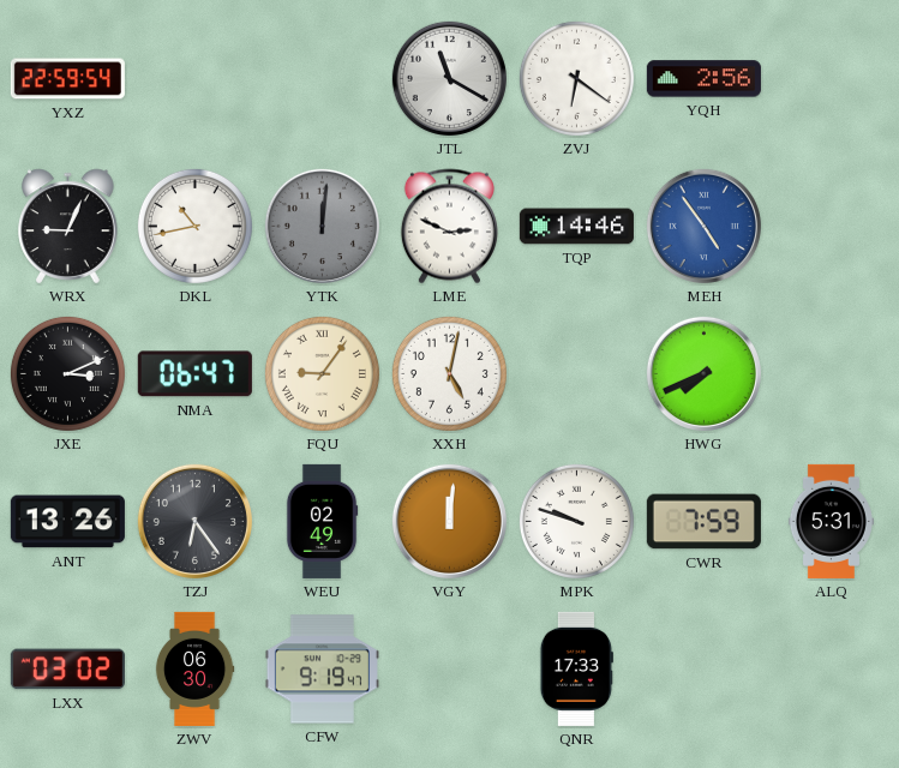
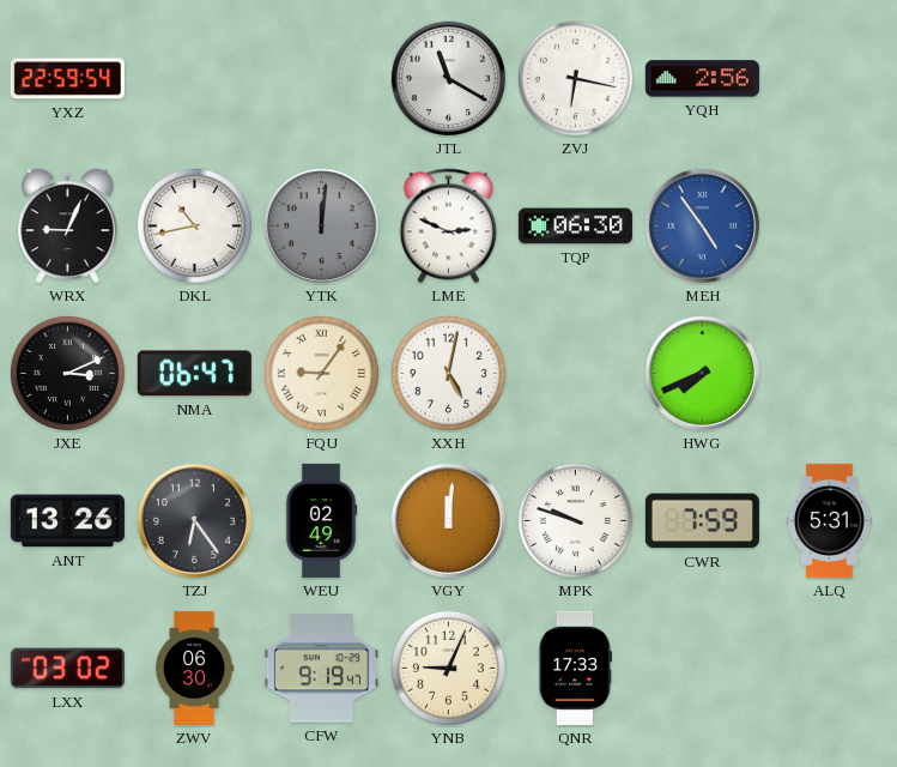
ZVJ: 6:21 -> 6:17 (575, 78)
TQP: 14:46 -> 06:30 (575, 227)
YNB: none -> 9:04 (448, 668)
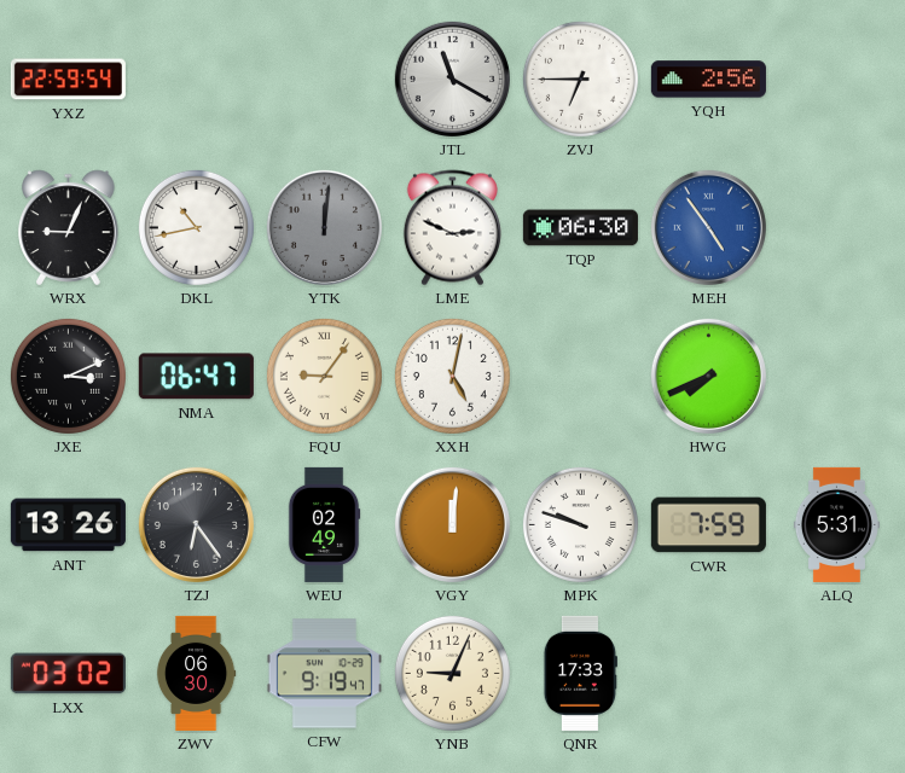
ZVJ: 6:17 -> 6:45 (580, 79)
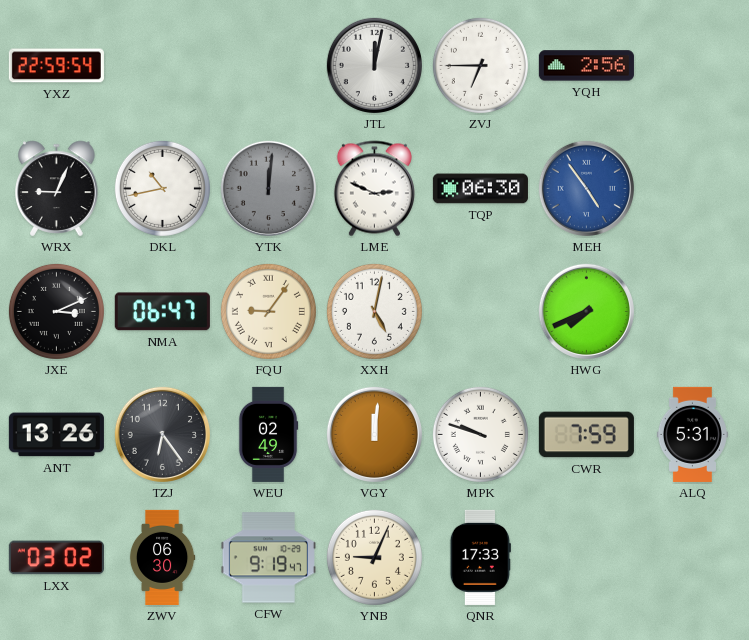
JTL: 11:20 -> 12:02 (374, 65)
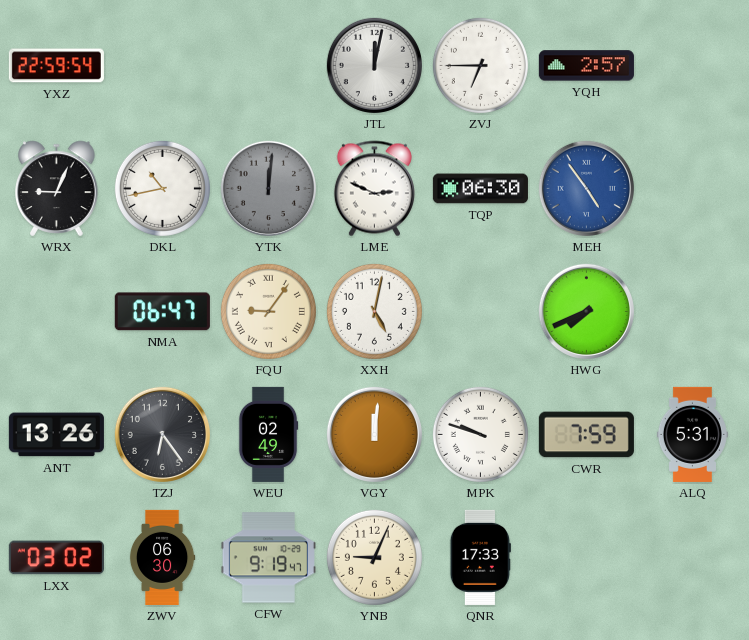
YQH: 2:56 -> 2:57 (586, 66)
JXE: 3:11 -> none (56, 311)
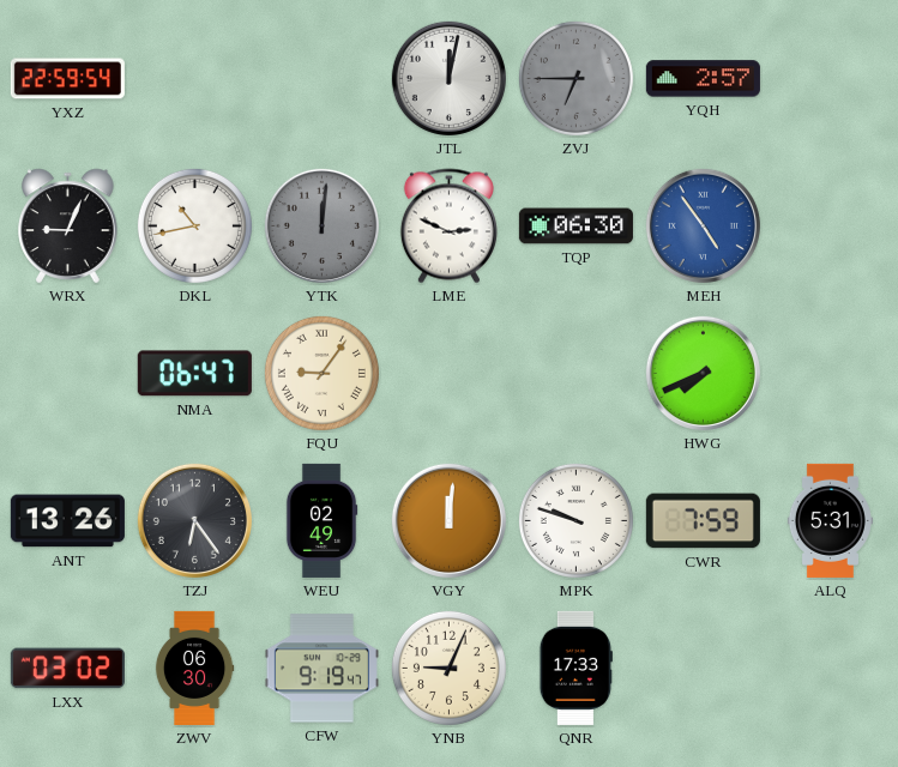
ZVJ dial: white -> grey (575, 78)
XXH: 5:02 -> none (374, 311)
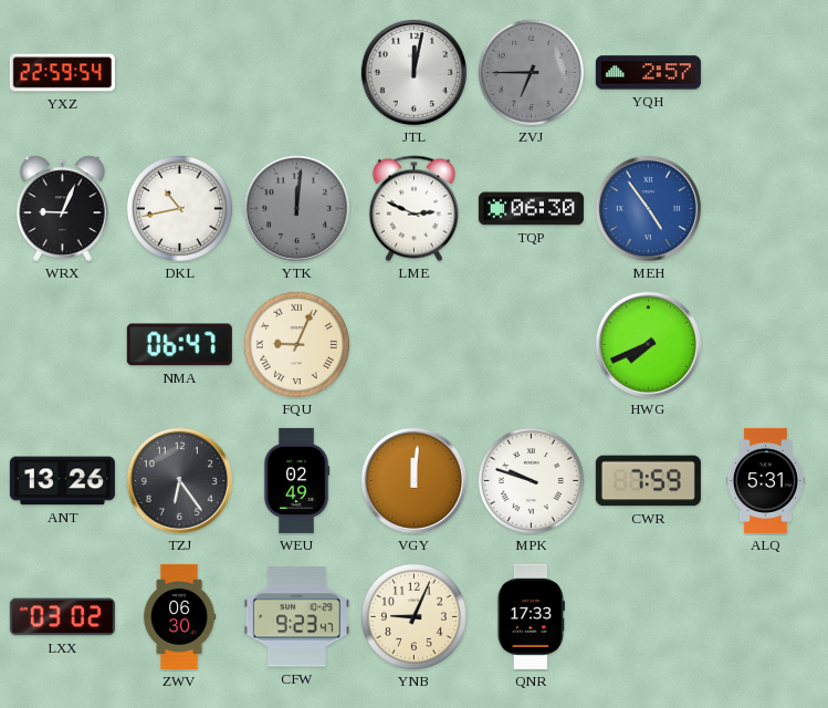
FQU: 9:06 -> 9:04 (296, 344)
CFW: 9:19 -> 9:23 (296, 617)
